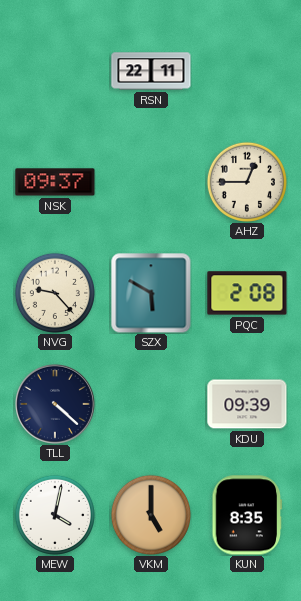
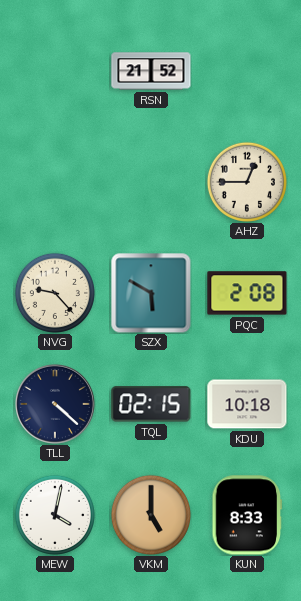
RSN: 22:11 -> 21:52 (151, 71)
NSK: 09:37 -> none (55, 182)
TQL: none -> 02:15 (151, 404)
KDU: 09:39 -> 10:18 (247, 404)
KUN: 8:35 -> 8:33 (247, 515)
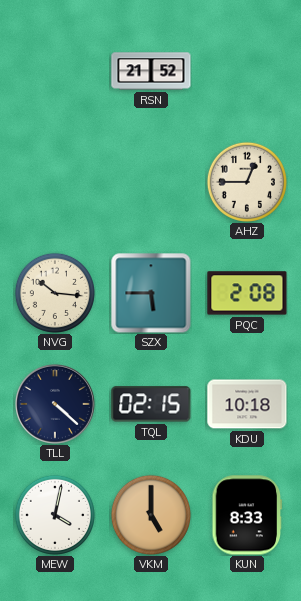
NVG: 9:23 -> 10:16 (55, 293)
SZX: 5:50 -> 5:45 (151, 293)
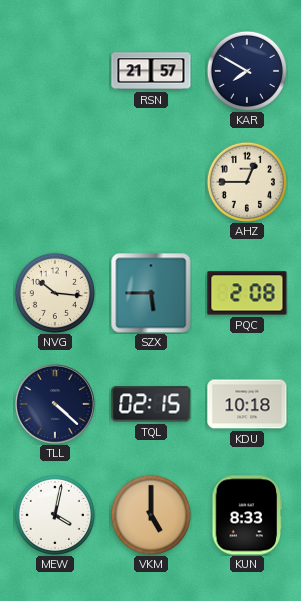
RSN: 21:52 -> 21:57 (151, 71)
KAR: none -> 7:50 (247, 71)
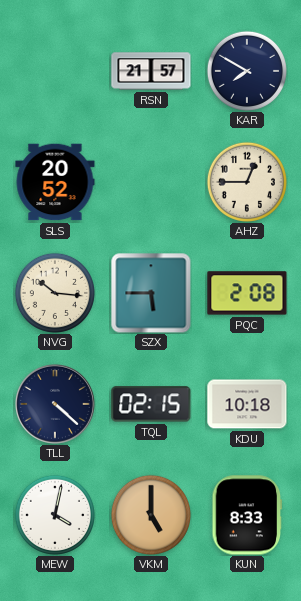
SLS: none -> 20:52 (55, 182)
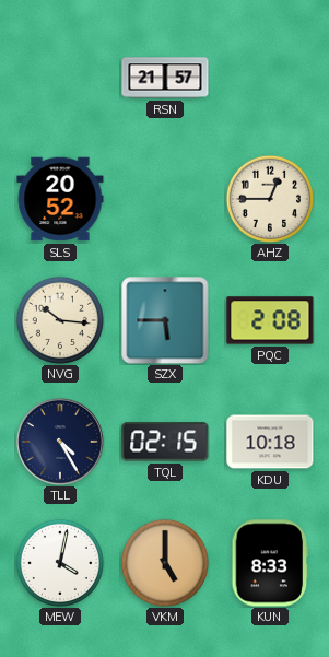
KAR: 7:50 -> none (247, 71)
TLL: 4:22 -> 4:25 (60, 442)
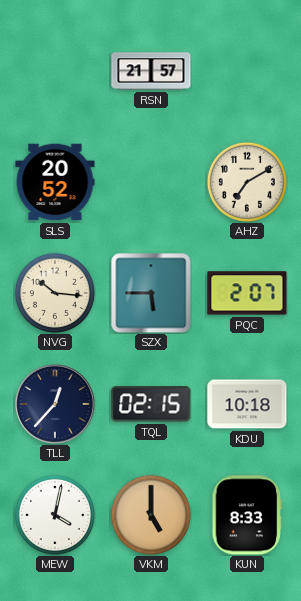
AHZ: 12:45 -> 7:10 (247, 182)
PQC: 2:08 -> 2:07 (247, 293)
TLL: 4:25 -> 12:37 (55, 404)
